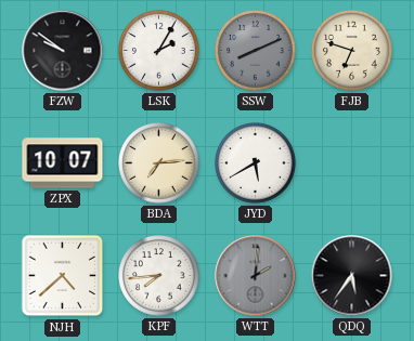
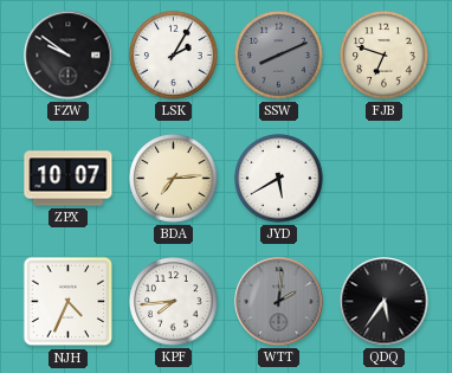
NJH: 4:38 -> 4:34 (69, 302)
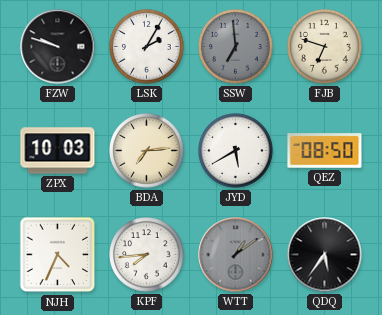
FZW: 9:51 -> 9:48 (58, 47)
SSW: 8:11 -> 6:59 (236, 47)
ZPX: 10:07 -> 10:03 (58, 151)
QEZ: none -> 08:50 (325, 151)
WTT: 2:01 -> 1:09 (236, 255)
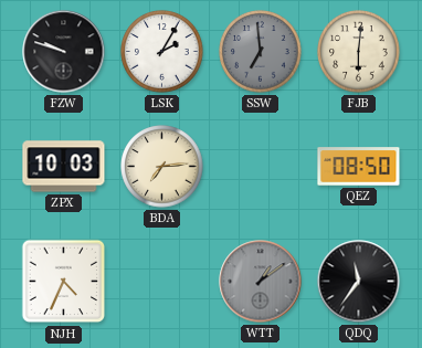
FJB: 6:48 -> 6:01 (359, 52)
JYD: 5:40 -> none (236, 151)
KPF: 7:44 -> none (147, 255)
QDQ: 5:36 -> 11:36 (359, 282)
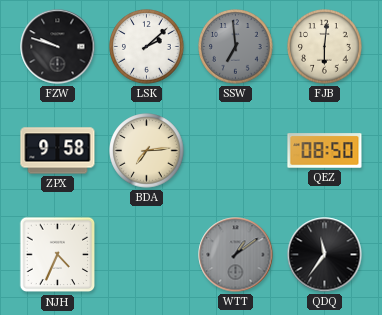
LSK: 2:05 -> 2:08 (147, 47)
ZPX: 10:03 -> 9:58 (58, 151)
